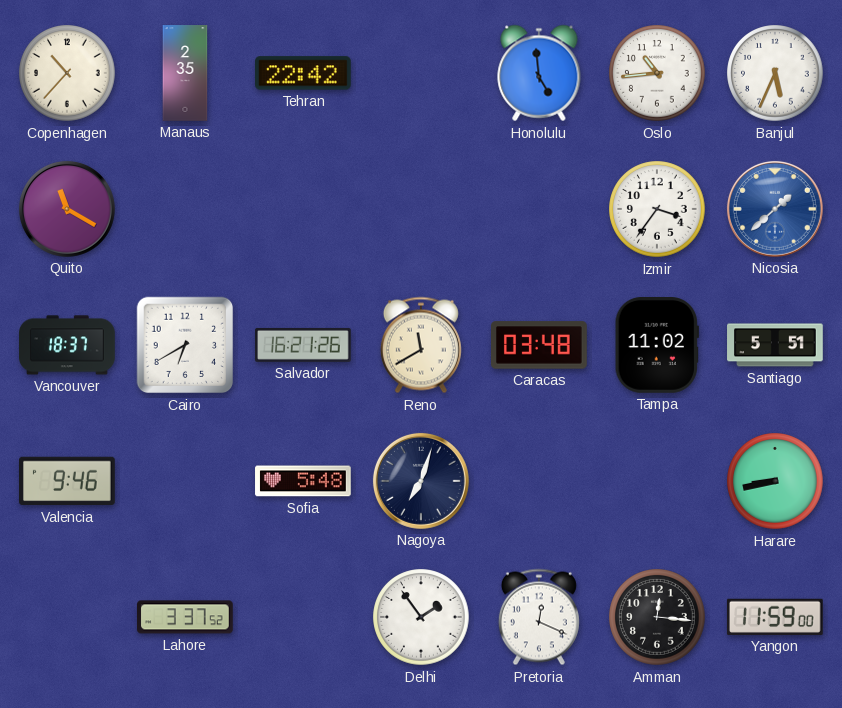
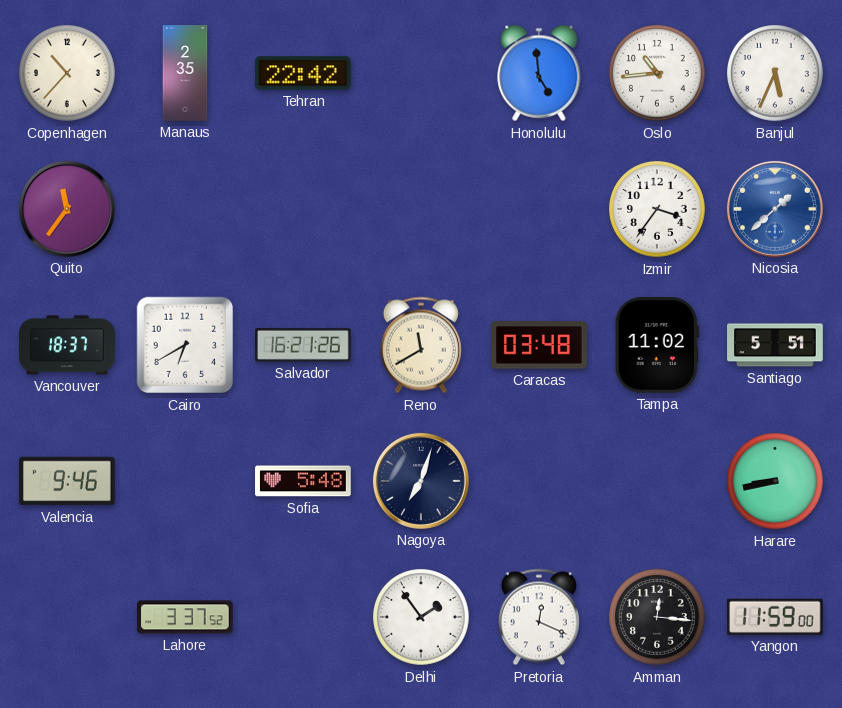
Quito: 11:20 -> 11:36 (67, 209)
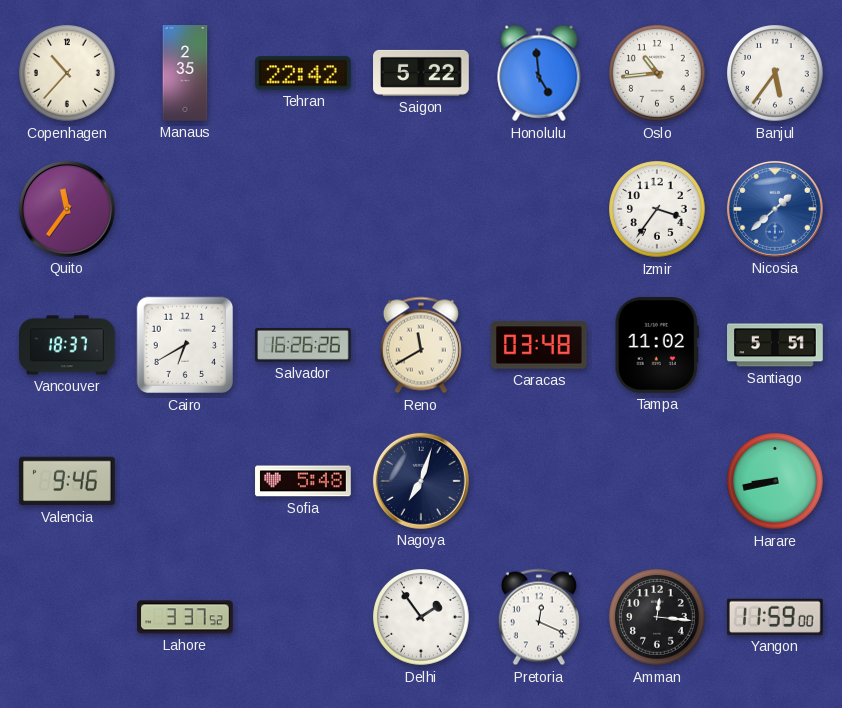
Saigon: none -> 5:22 (421, 73)
Banjul: 5:34 -> 5:36 (775, 73)
Salvador: 16:21 -> 16:26 (303, 345)
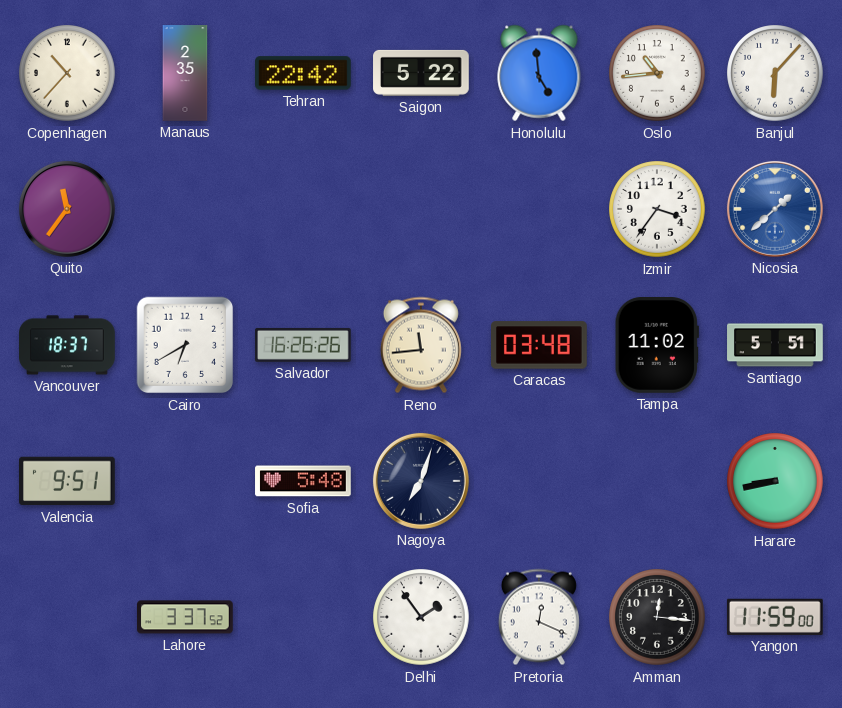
Banjul: 5:36 -> 6:07 (775, 73)
Reno: 11:40 -> 11:44 (421, 345)
Valencia: 9:46 -> 9:51 (68, 481)
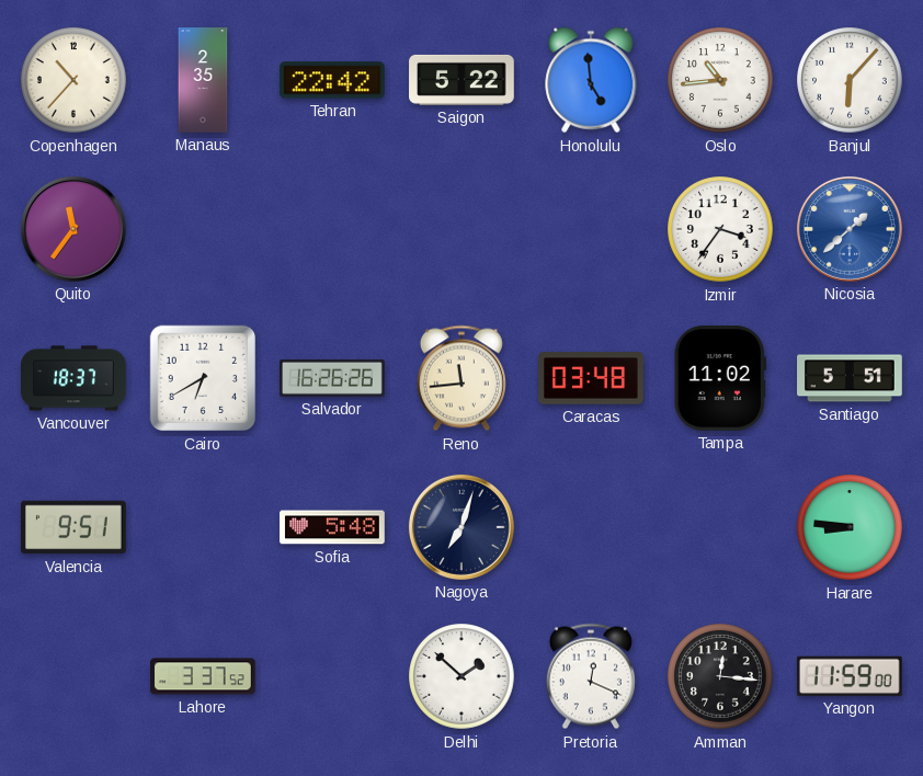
Harare: 8:43 -> 8:46 (850, 527)
Delhi: 1:54 -> 1:52 (461, 676)
